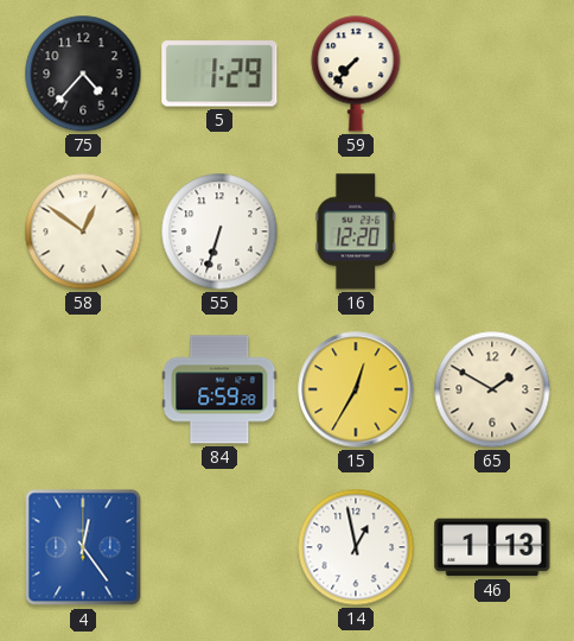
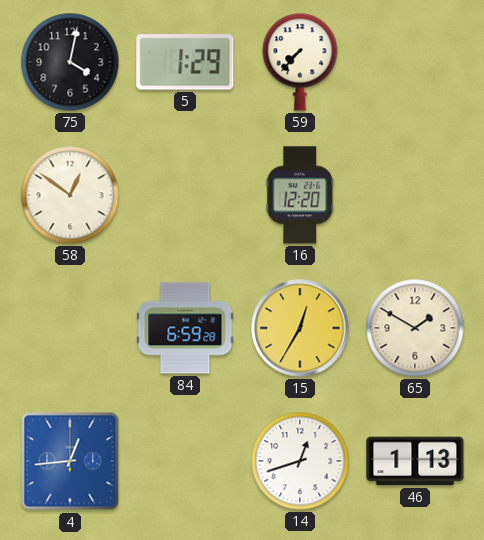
75: 4:37 -> 4:02 (70, 62)
55: 6:33 -> none (219, 231)
4: 12:24 -> 12:44 (70, 461)
14: 12:58 -> 12:42 (300, 461)
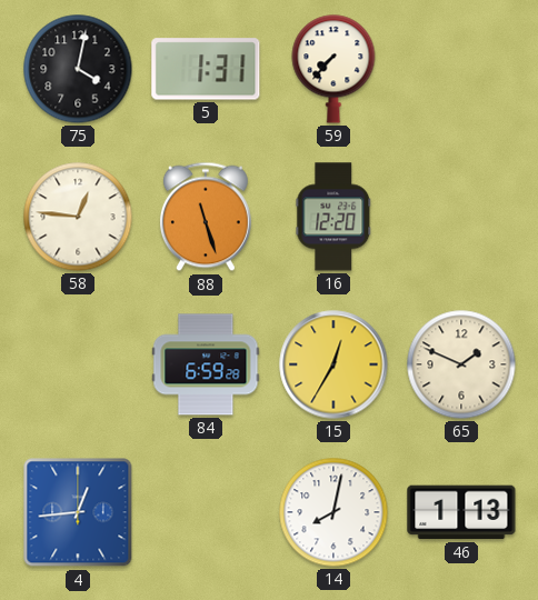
5: 1:29 -> 1:31 (206, 69)
58: 12:51 -> 12:46 (78, 217)
88: none -> 11:27 (206, 217)
65: 1:50 -> 1:49 (461, 364)
14: 12:42 -> 8:02 (333, 512)
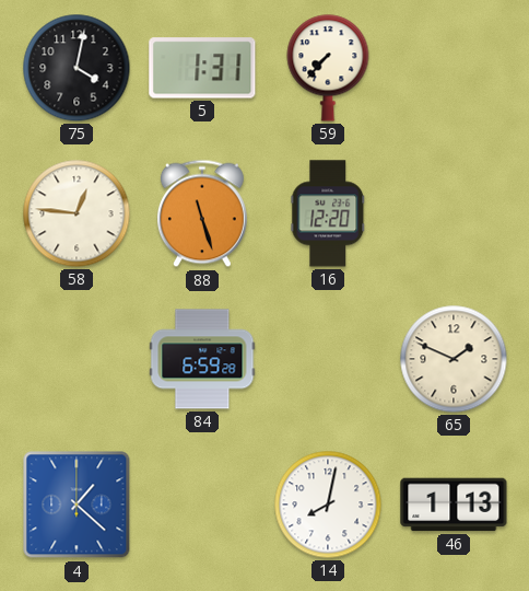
15: 12:35 -> none (333, 364)
4: 12:44 -> 1:22 (77, 505)
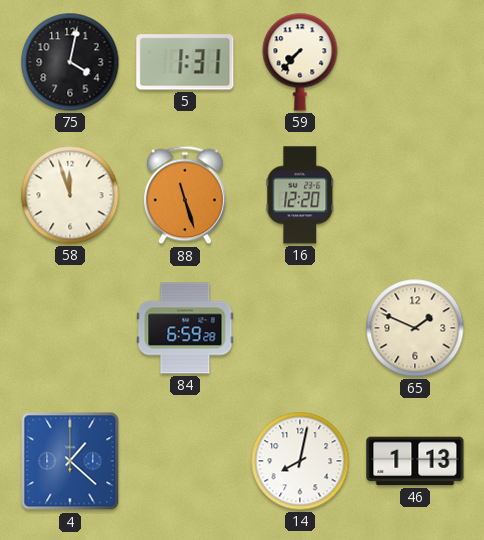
58: 12:46 -> 11:57 (70, 195)
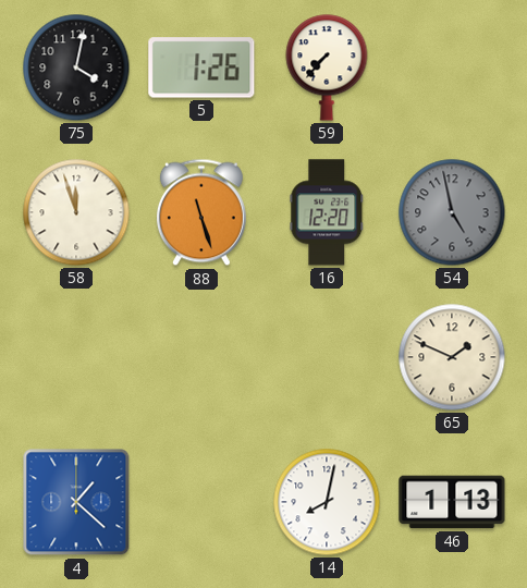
5: 1:31 -> 1:26 (201, 68)
54: none -> 4:58 (452, 212)
84: 6:59 -> none (185, 328)
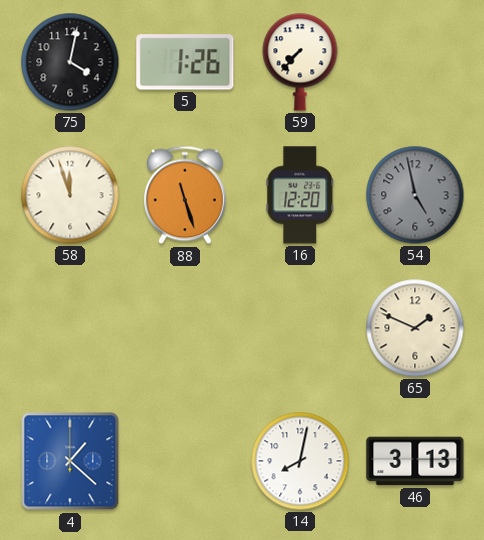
46: 1:13 -> 3:13 (415, 461)
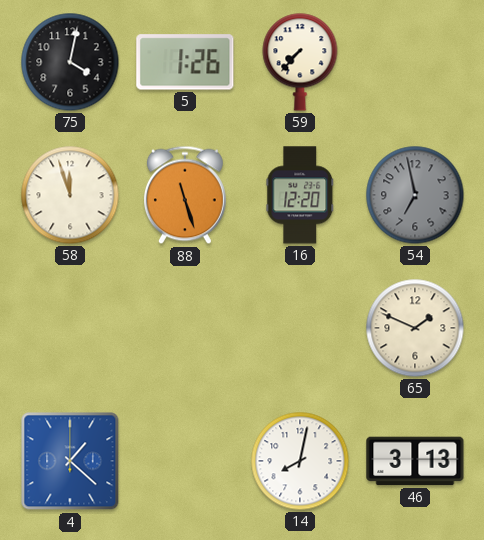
54: 4:58 -> 6:58 (415, 195)
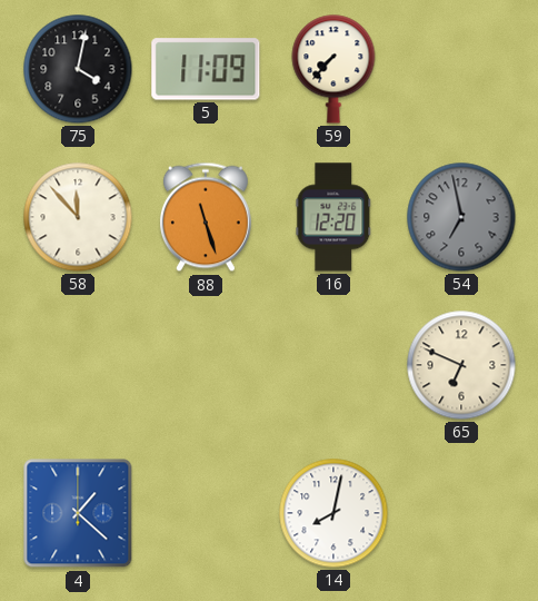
5: 1:26 -> 11:09 (206, 69)
58: 11:57 -> 11:53 (78, 217)
65: 1:49 -> 6:49 (461, 365)
46: 3:13 -> none (415, 461)
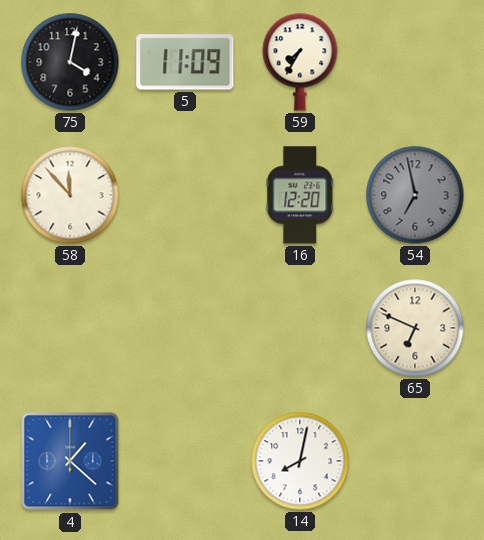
59: 7:37 -> 7:35 (300, 62)
88: 11:27 -> none (206, 217)
